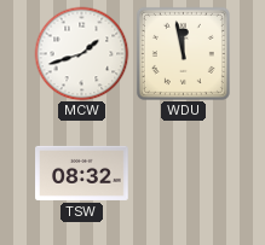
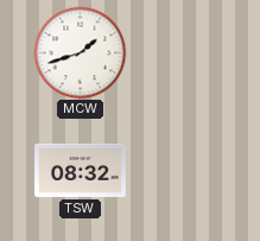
WDU: 11:58 -> none (183, 53)
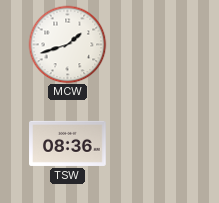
TSW: 08:32 -> 08:36 (68, 143)
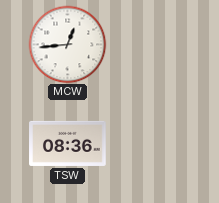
MCW: 1:42 -> 12:44 (67, 44)
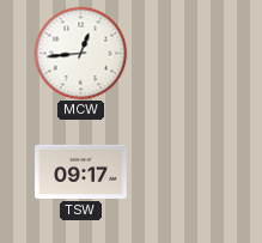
TSW: 08:36 -> 09:17 (81, 171)
